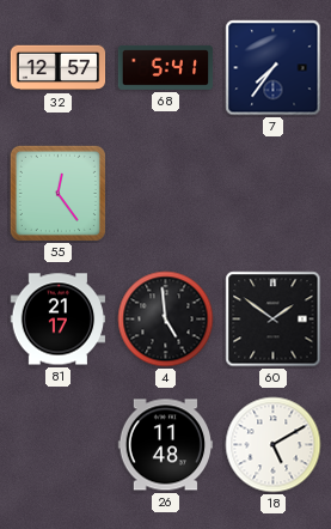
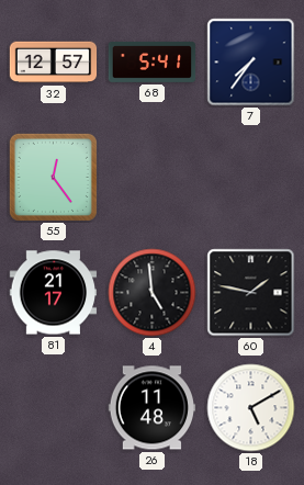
60: 1:51 -> 1:47 (251, 293)
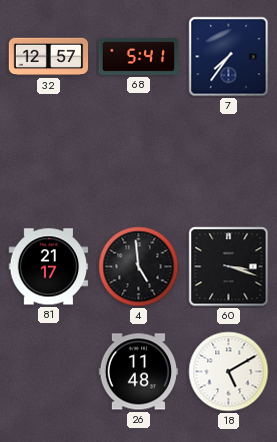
55: 12:24 -> none (53, 177)
60: 1:47 -> 3:18 (229, 267)
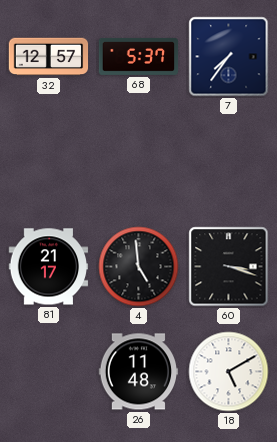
68: 5:41 -> 5:37 (139, 56)
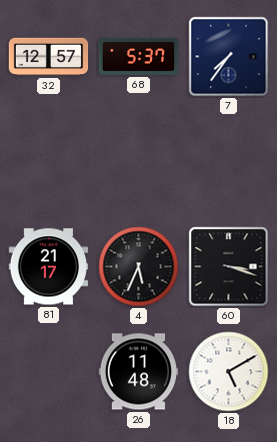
4: 4:59 -> 5:34 (139, 267)
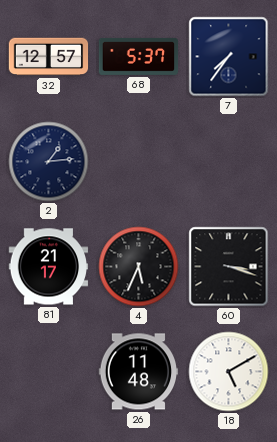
2: none -> 1:14 (49, 162)
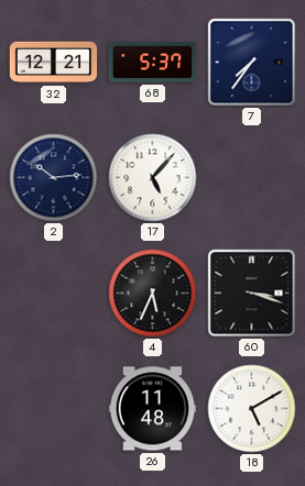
32: 12:57 -> 12:21 (54, 63)
2: 1:14 -> 10:14 (54, 178)
17: none -> 5:07 (153, 178)
81: 21:17 -> none (49, 267)
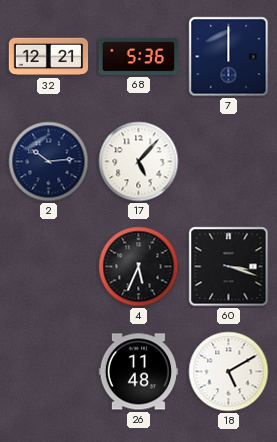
68: 5:37 -> 5:36 (139, 56)
7: 7:36 -> 12:00 (229, 57)
